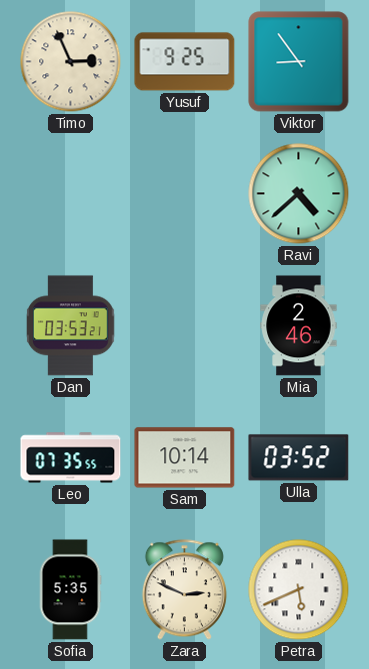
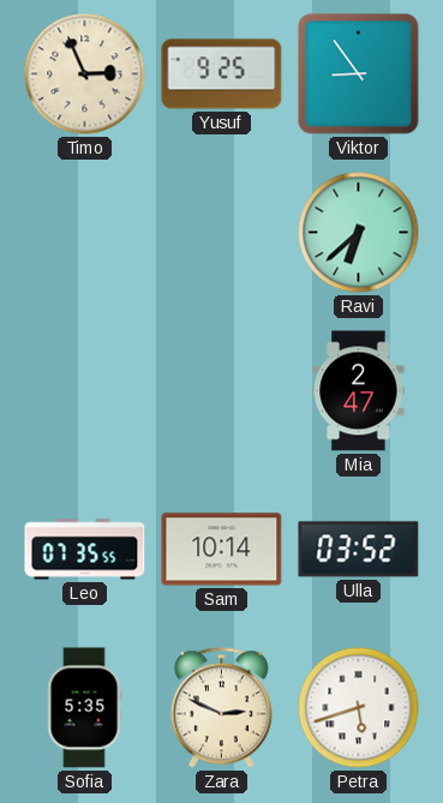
Ravi: 4:38 -> 6:38 (359, 233)
Dan: 03:53 -> none (71, 326)
Mia: 2:46 -> 2:47 (359, 391)
Petra: 5:41 -> 5:42 (359, 708)
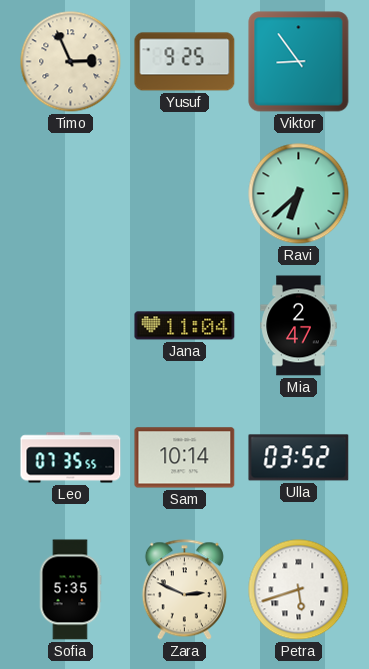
Jana: none -> 11:04 (185, 326)
